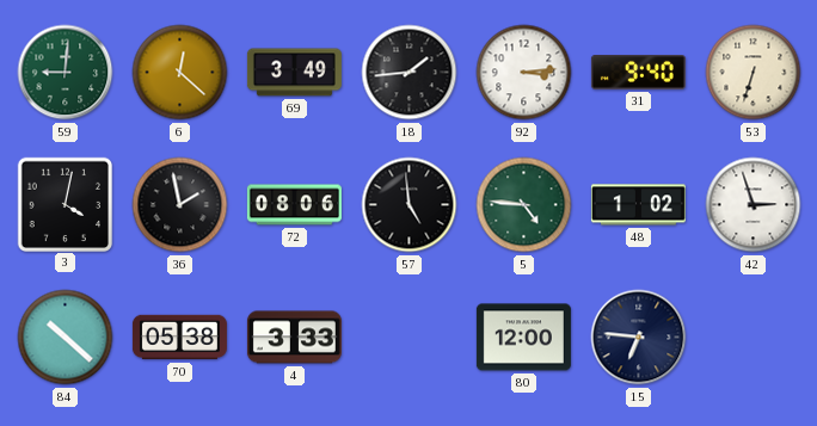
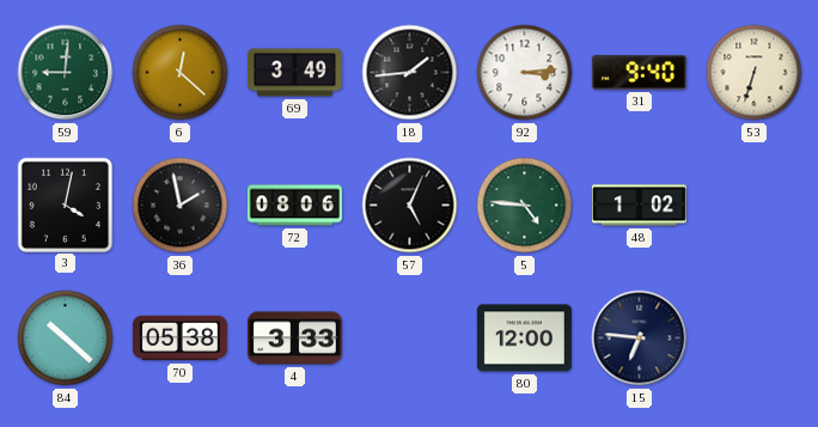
57: 4:59 -> 5:04 (410, 206)
42: 2:57 -> none (754, 205)
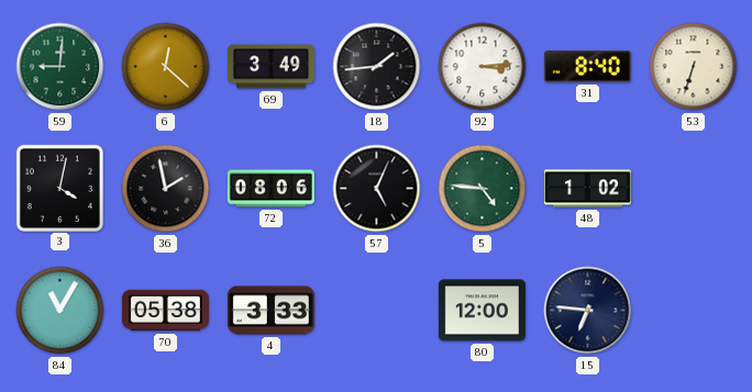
31: 9:40 -> 8:40 (587, 67)
84: 10:22 -> 11:05 (60, 311)
